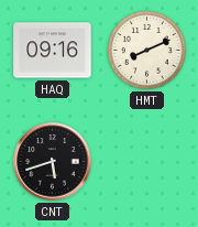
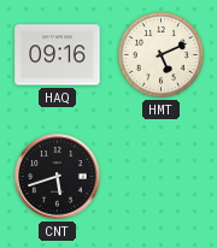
HMT: 8:11 -> 5:11 (160, 54)
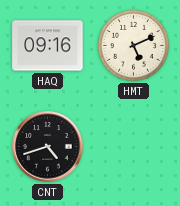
CNT: 5:42 -> 4:42 (48, 147)
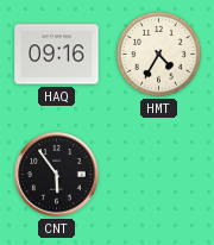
HMT: 5:11 -> 4:35 (158, 54)
CNT: 4:42 -> 5:54 (57, 175)
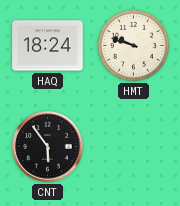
HAQ: 09:16 -> 18:24 (48, 46)
HMT: 4:35 -> 9:48 (133, 45)
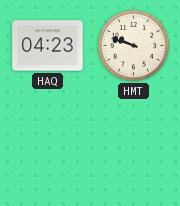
HAQ: 18:24 -> 04:23 (48, 46)
CNT: 5:54 -> none (48, 147)
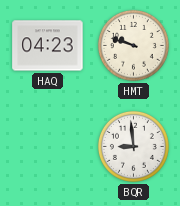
BQR: none -> 8:59 (133, 146)
